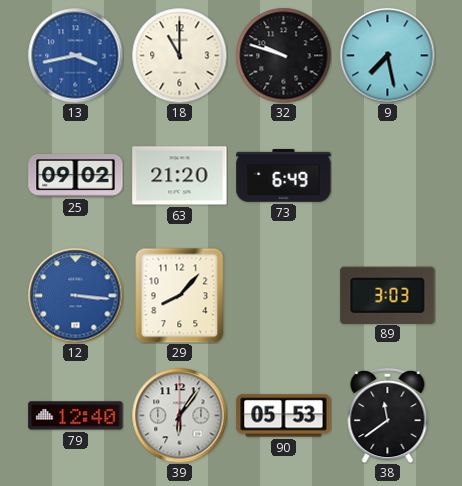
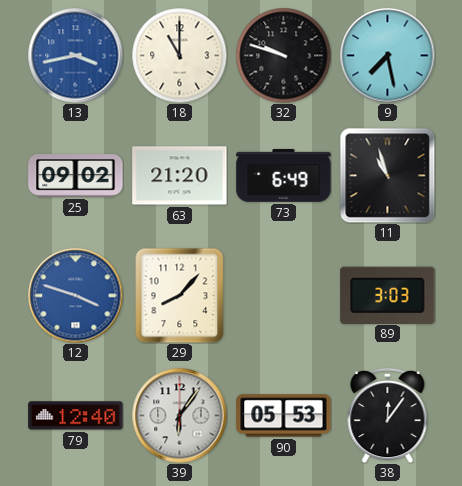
11: none -> 10:57 (387, 175)
12: 3:16 -> 3:48 (75, 295)
38: 11:39 -> 12:06 (388, 415)
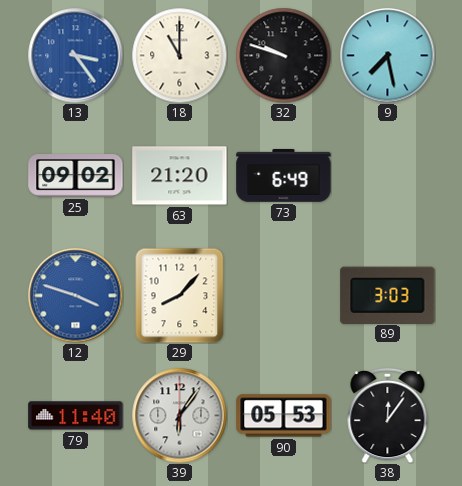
13: 3:43 -> 3:24 (75, 55)
11: 10:57 -> none (387, 175)
79: 12:40 -> 11:40 (76, 416)
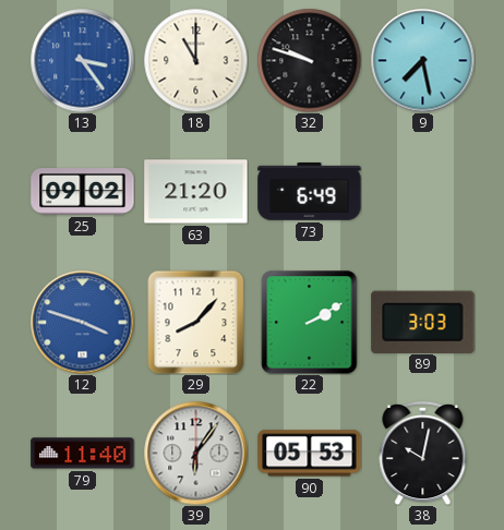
22: none -> 2:10 (310, 322)
38: 12:06 -> 10:02 (423, 453)
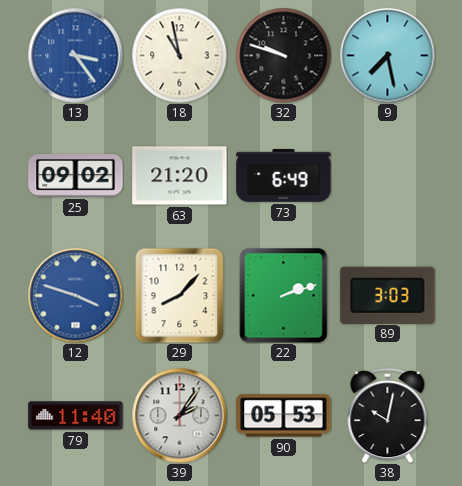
18: 11:00 -> 10:58 (179, 55)
22: 2:10 -> 2:12 (284, 295)
39: 6:06 -> 2:06 (179, 415)
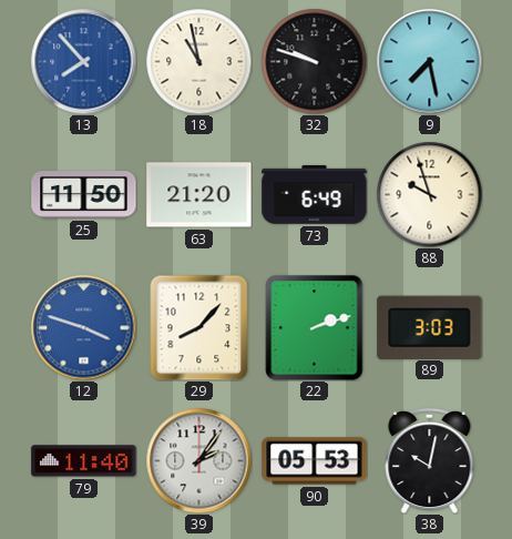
13: 3:24 -> 7:53 (83, 61)
25: 09:02 -> 11:50 (84, 195)
88: none -> 9:57 (429, 194)
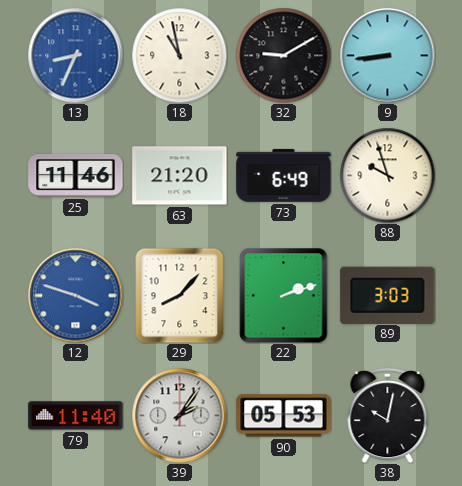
13: 7:53 -> 8:34 (75, 55)
32: 9:48 -> 9:10 (283, 55)
9: 7:28 -> 8:44 (387, 55)
25: 11:50 -> 11:46 (76, 176)
